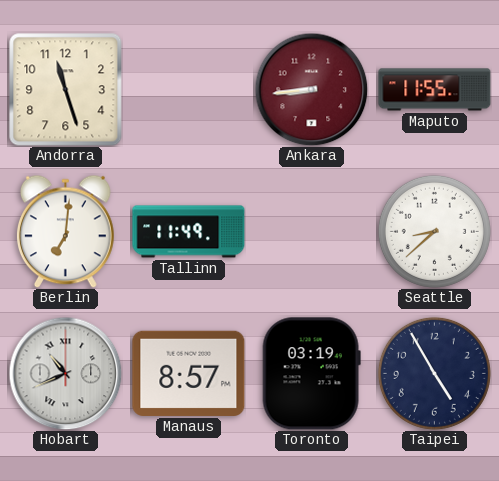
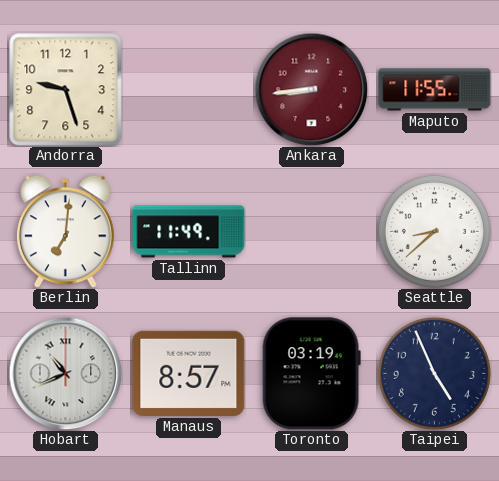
Andorra: 11:27 -> 9:27 (66, 90)
Taipei: 4:55 -> 4:56 (434, 373)
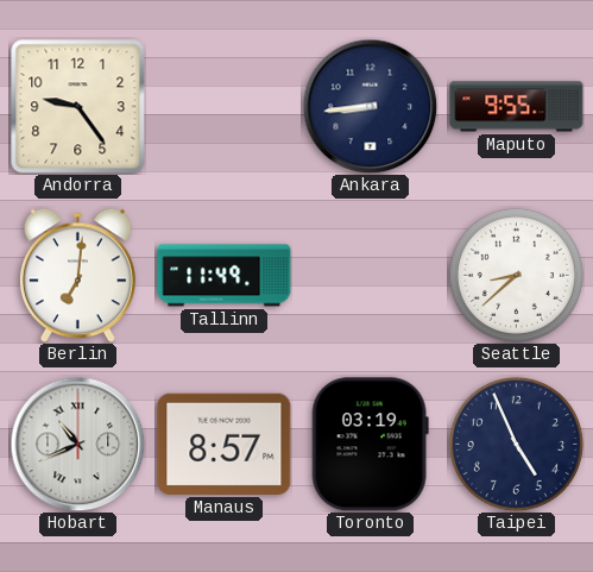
Andorra: 9:27 -> 9:24 (78, 107)
Ankara dial: burgundy -> navy (370, 106)
Maputo: 11:55 -> 9:55 (517, 107)
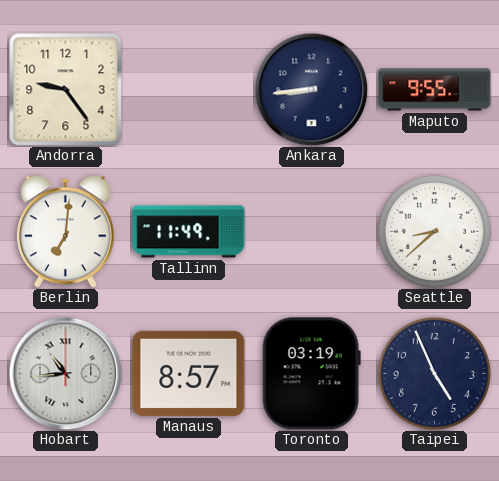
Hobart: 10:41 -> 10:44 (65, 373)
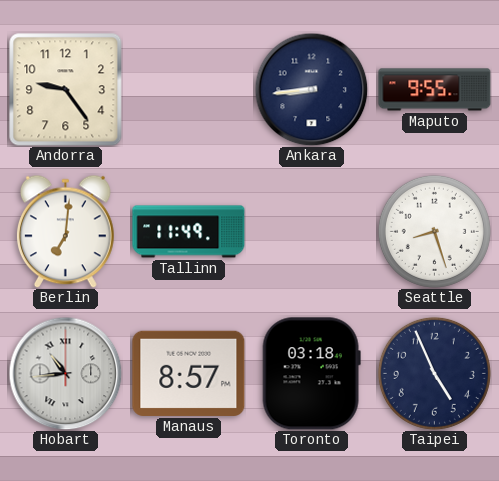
Seattle: 8:38 -> 8:27 (434, 231)
Toronto: 03:19 -> 03:18 (311, 374)
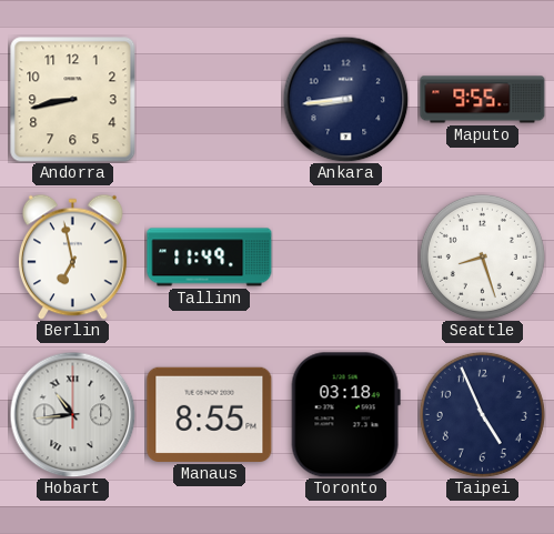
Andorra: 9:24 -> 8:43 (73, 100)
Berlin: 7:01 -> 6:58 (72, 256)
Manaus: 8:57 -> 8:55 (210, 414)
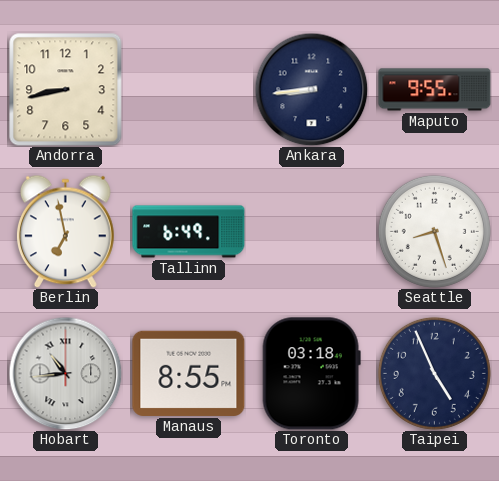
Tallinn: 11:49 -> 6:49 (189, 232)
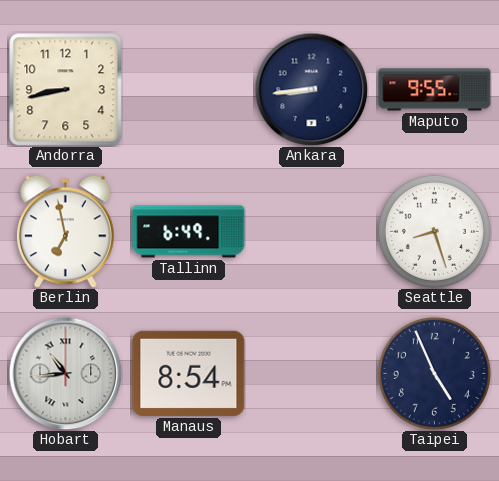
Manaus: 8:55 -> 8:54 (189, 373)
Toronto: 03:18 -> none (311, 374)
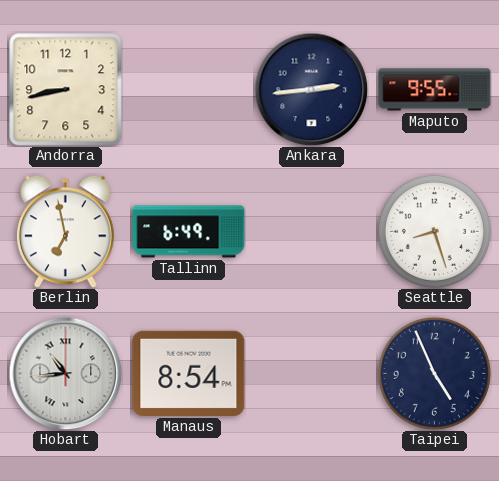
Ankara: 8:44 -> 2:44 (311, 89)
